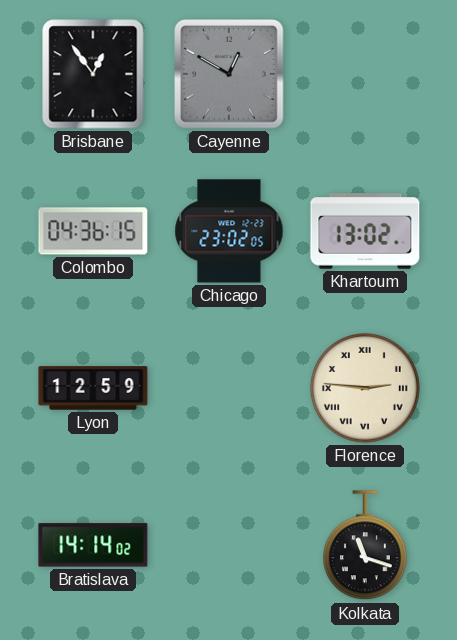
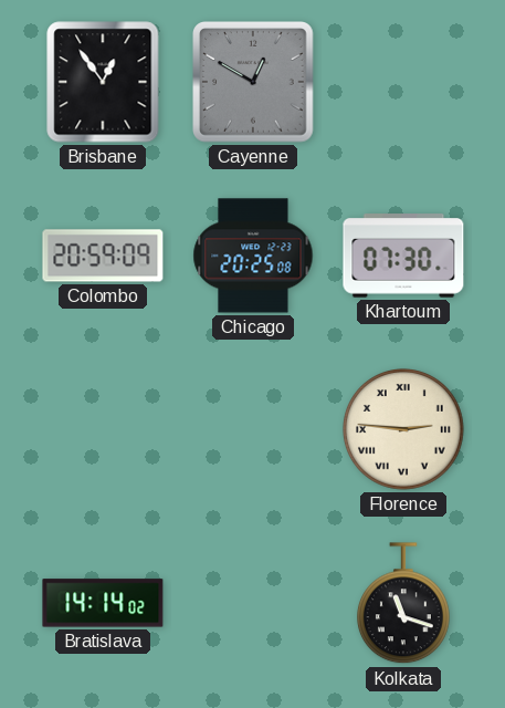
Colombo: 04:36 -> 20:59 (103, 256)
Chicago: 23:02 -> 20:25 (253, 256)
Khartoum: 13:02 -> 07:30 (403, 256)
Lyon: 12:59 -> none (93, 388)
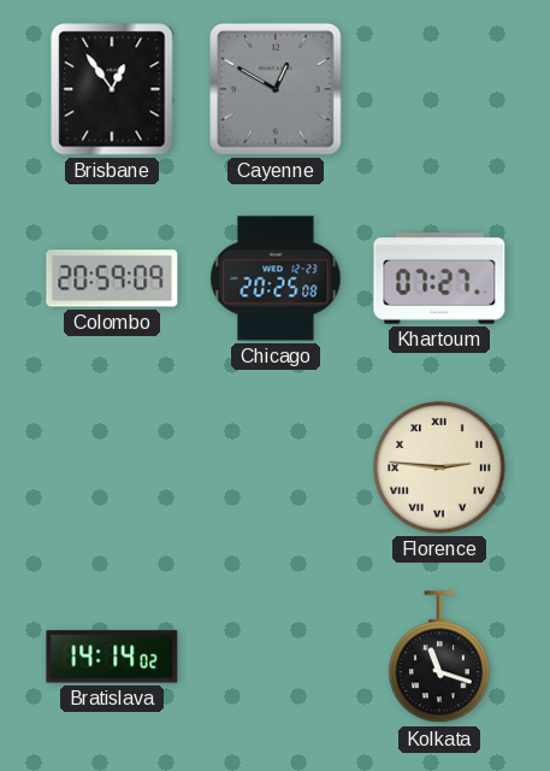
Khartoum: 07:30 -> 07:27 (439, 278)
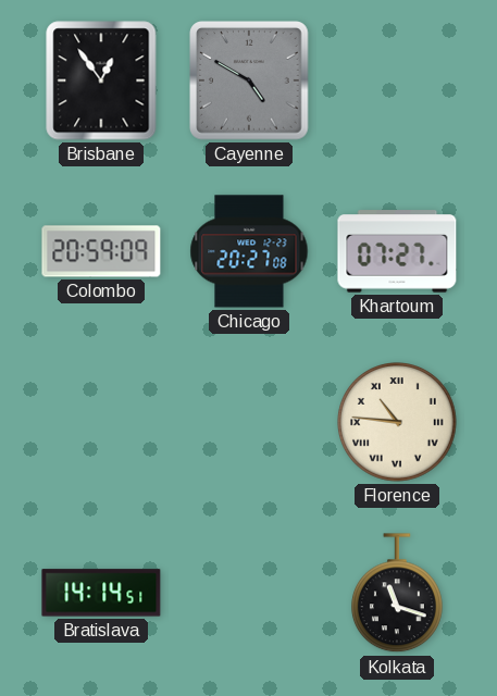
Cayenne: 12:50 -> 4:50 (249, 80)
Chicago: 20:25 -> 20:27 (249, 251)
Florence: 2:46 -> 10:46 (398, 423)
Bratislava: 14:14:02 -> 14:14:51 (101, 593)
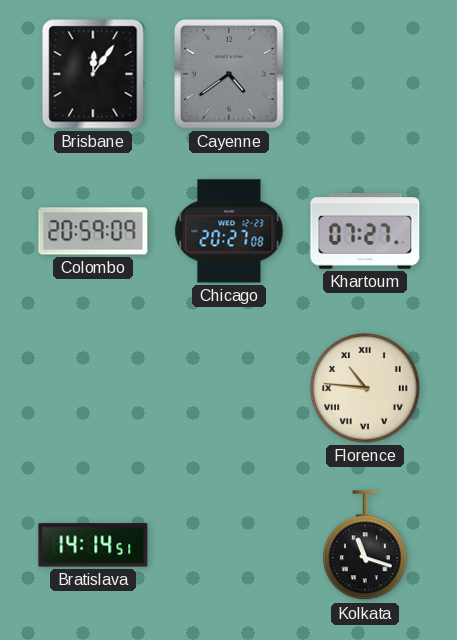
Brisbane: 12:54 -> 12:06 (93, 74)
Cayenne: 4:50 -> 4:39 (229, 74)
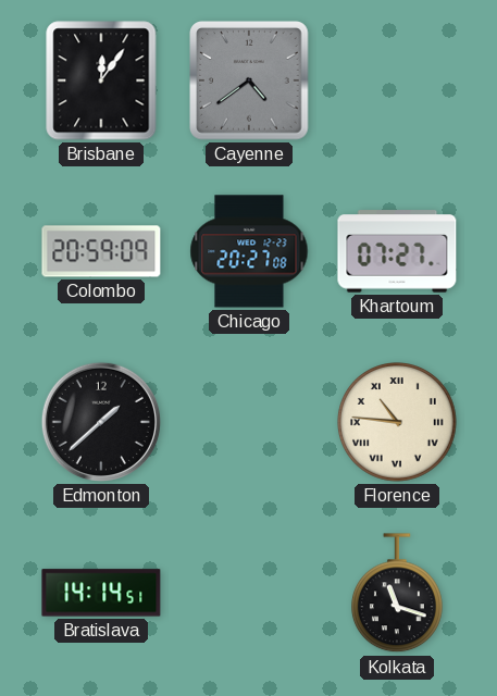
Edmonton: none -> 1:38 (101, 422)
